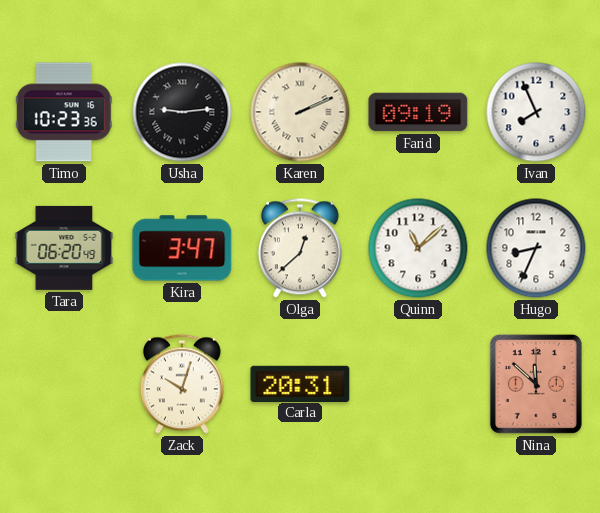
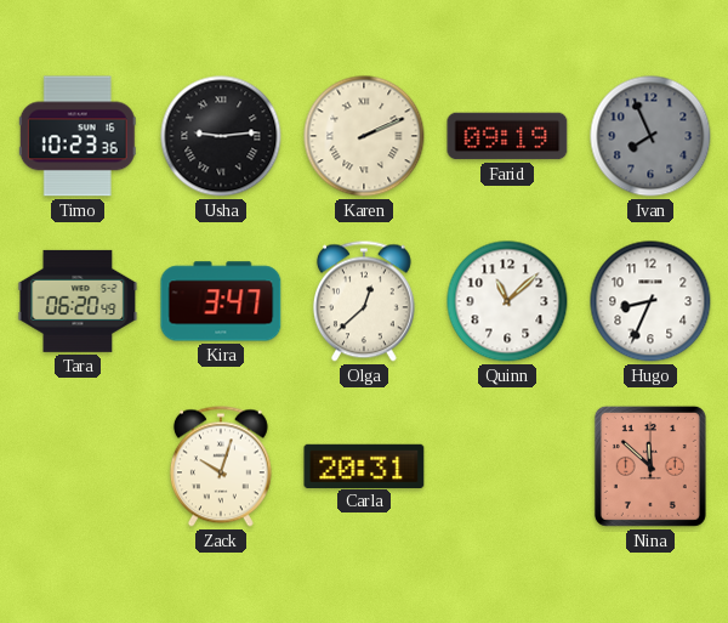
Ivan dial: white -> grey (650, 136)
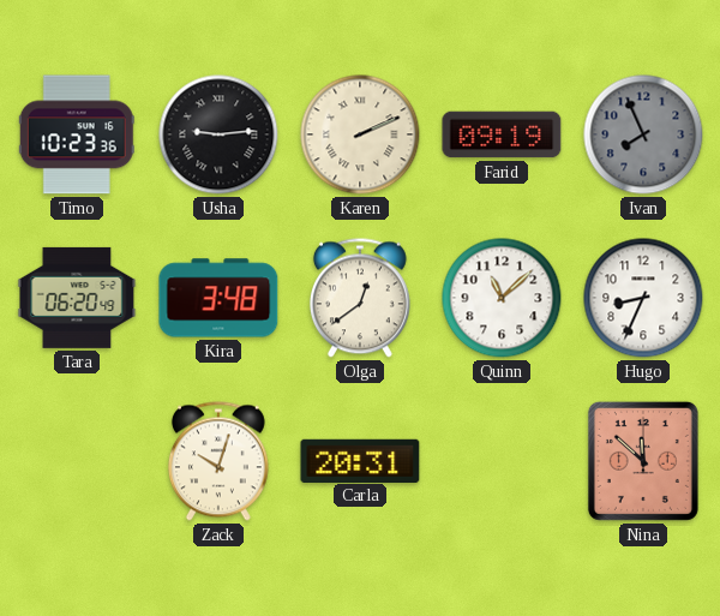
Kira: 3:47 -> 3:48 (218, 298)
Olga: 12:38 -> 12:39 (360, 298)
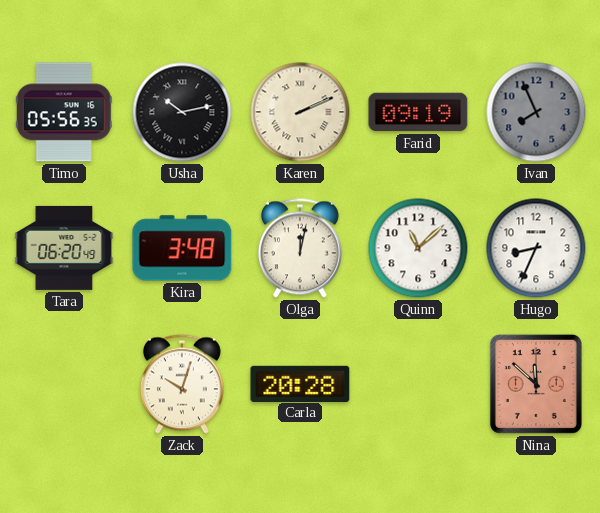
Timo: 10:23 -> 05:56 (64, 112)
Usha: 9:14 -> 10:13 (182, 112)
Olga: 12:39 -> 12:02 (300, 248)
Carla: 20:31 -> 20:28 (300, 383)
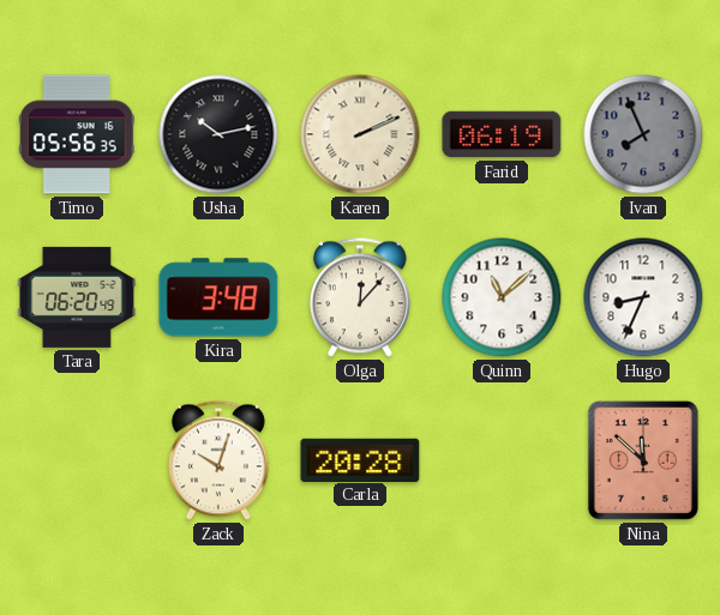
Farid: 09:19 -> 06:19 (502, 134)
Olga: 12:02 -> 12:07 (360, 297)
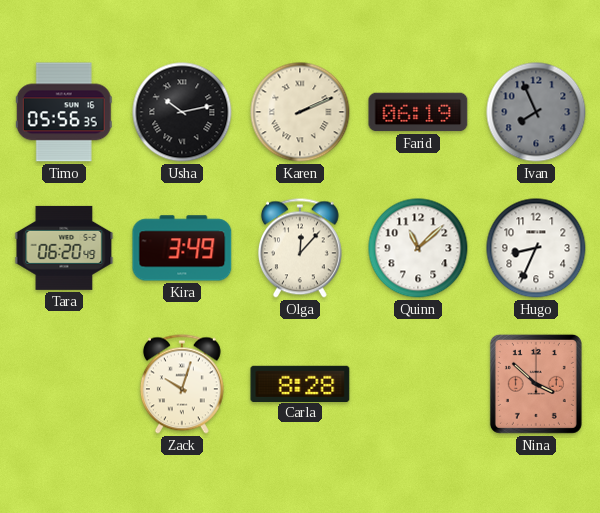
Kira: 3:48 -> 3:49 (182, 248)
Carla: 20:28 -> 8:28 (300, 383)
Nina: 11:52 -> 3:52 (536, 384)
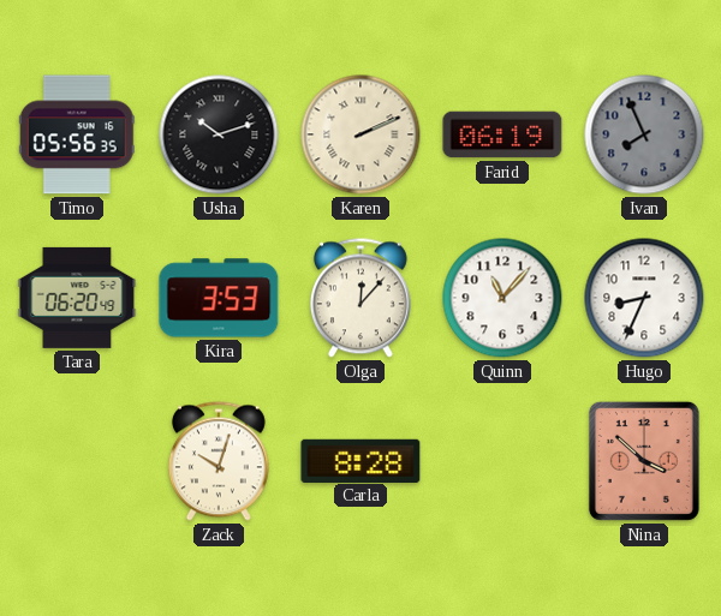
Usha: 10:13 -> 10:12 (219, 134)
Kira: 3:49 -> 3:53 (219, 298)
Quinn: 11:08 -> 11:07 (502, 298)
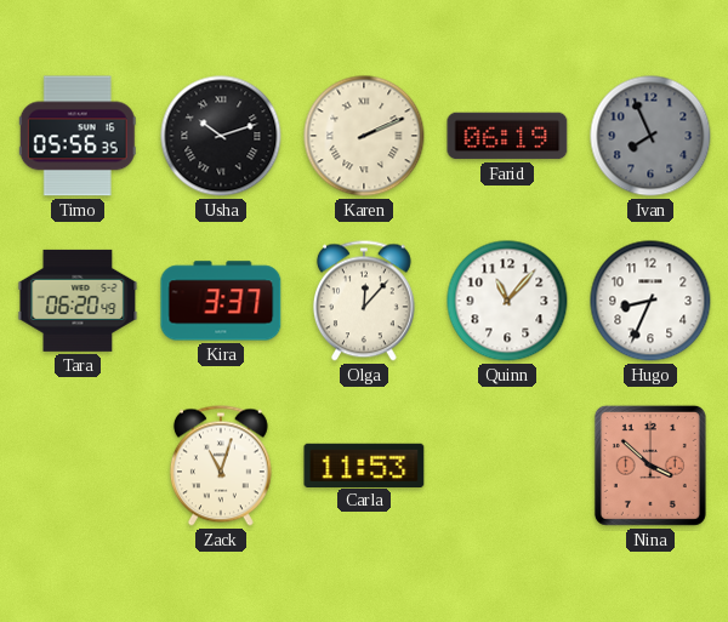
Kira: 3:53 -> 3:37 (221, 301)
Zack: 10:03 -> 11:03 (221, 466)
Carla: 8:28 -> 11:53 (364, 464)
